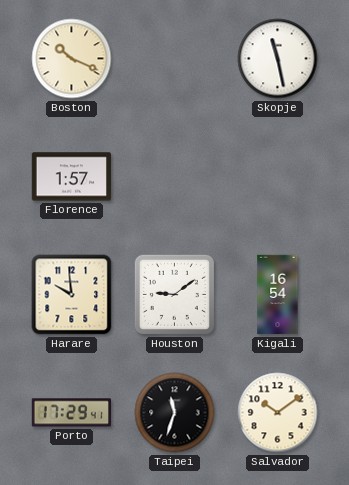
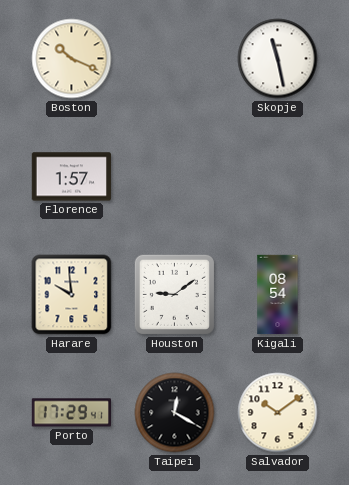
Kigali: 16:54 -> 08:54 (278, 295)
Taipei: 11:33 -> 12:20 (175, 413)
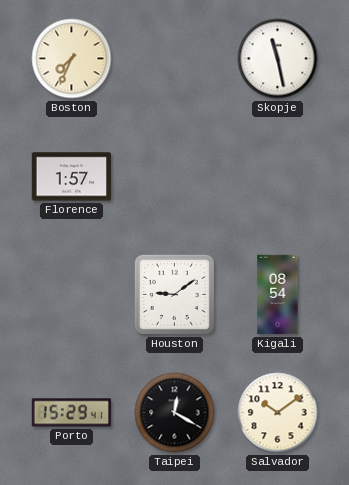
Boston: 10:19 -> 7:34 (72, 59)
Harare: 9:59 -> none (72, 295)
Porto: 17:29 -> 15:29 (72, 413)
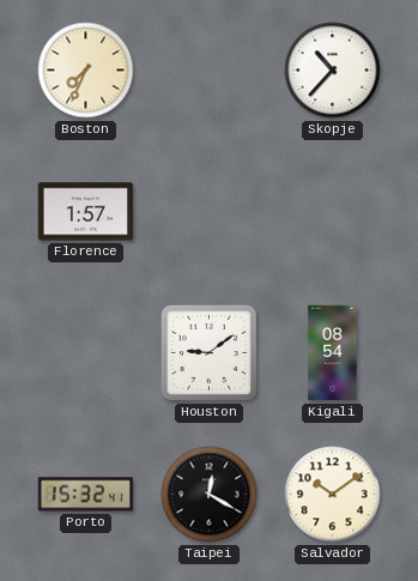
Skopje: 11:28 -> 10:37 (333, 71)
Porto: 15:29 -> 15:32 (86, 495)
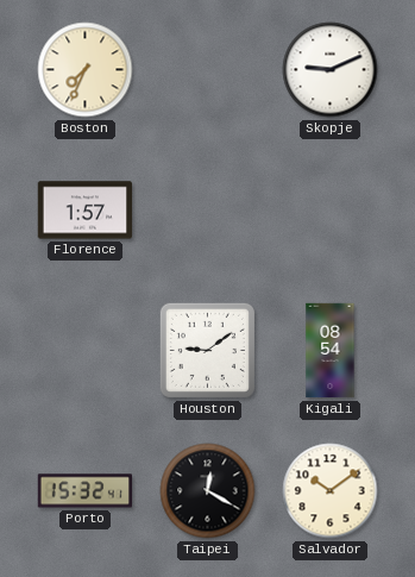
Skopje: 10:37 -> 9:11 (331, 70)
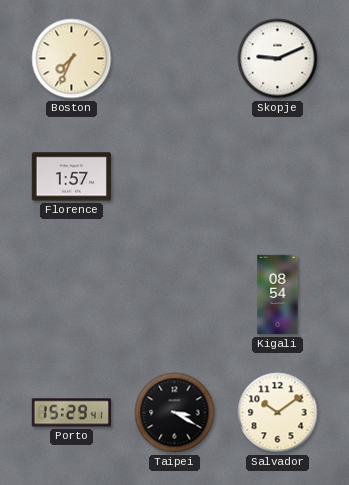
Houston: 9:09 -> none (207, 350)
Porto: 15:32 -> 15:29 (72, 413)
Taipei: 12:20 -> 3:20 (175, 413)
